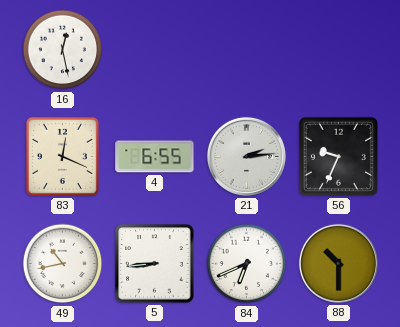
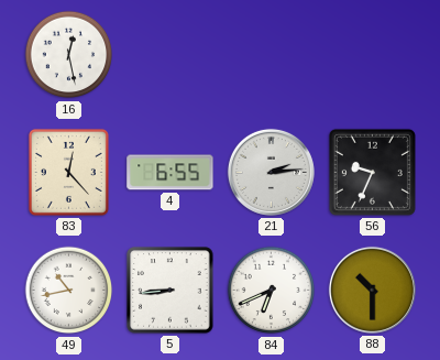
83: 12:19 -> 12:23 (68, 172)
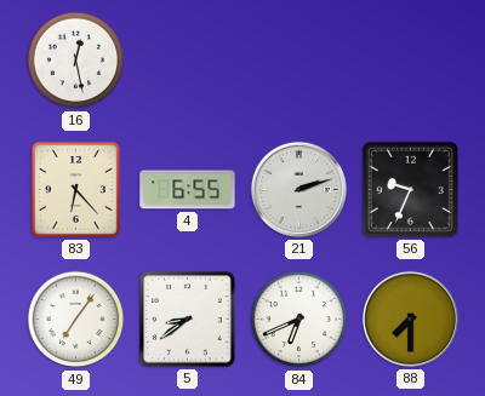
83: 12:23 -> 6:23 (75, 189)
21: 2:14 -> 2:12 (298, 189)
49: 10:43 -> 7:06 (76, 320)
5: 8:44 -> 8:39 (188, 320)
88: 10:30 -> 7:30 (410, 318)
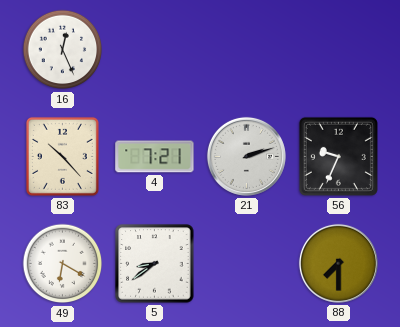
16: 12:28 -> 12:26 (63, 50)
83: 6:23 -> 10:23 (62, 156)
4: 6:55 -> 7:21 (155, 157)
49: 7:06 -> 6:20 (63, 264)
84: 6:41 -> none (299, 320)
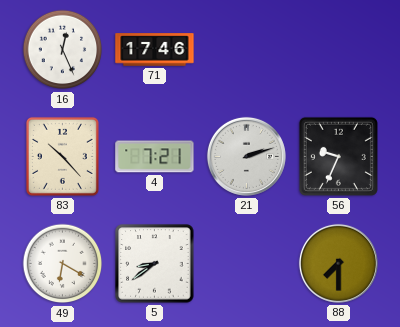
71: none -> 17:46 (155, 50)
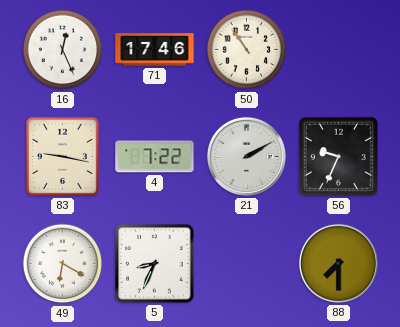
50: none -> 10:54 (247, 50)
83: 10:23 -> 9:17 (62, 156)
4: 7:21 -> 7:22 (155, 157)
21: 2:12 -> 2:10 (246, 156)
5: 8:39 -> 8:34 (155, 264)
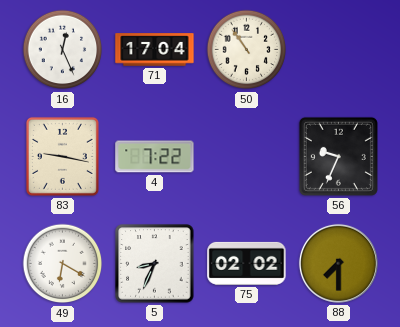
71: 17:46 -> 17:04 (155, 50)
21: 2:10 -> none (246, 156)
75: none -> 02:02 (247, 263)
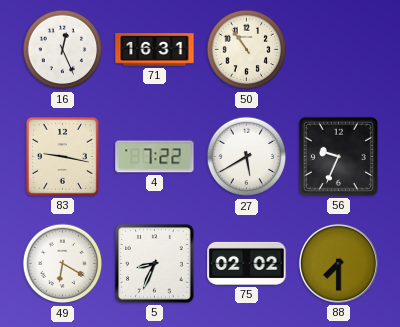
71: 17:04 -> 16:31 (155, 50)
27: none -> 5:40 (247, 157)
